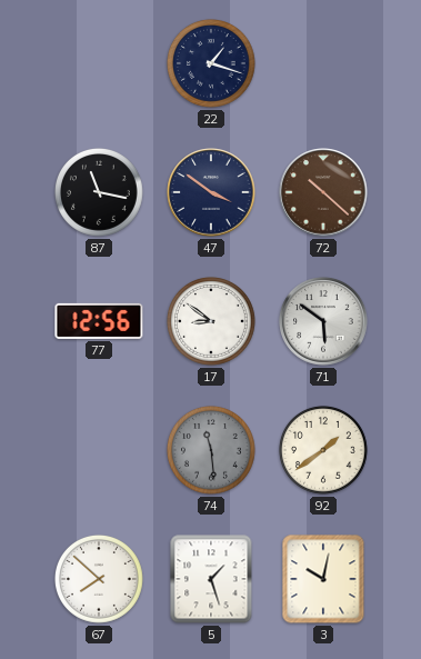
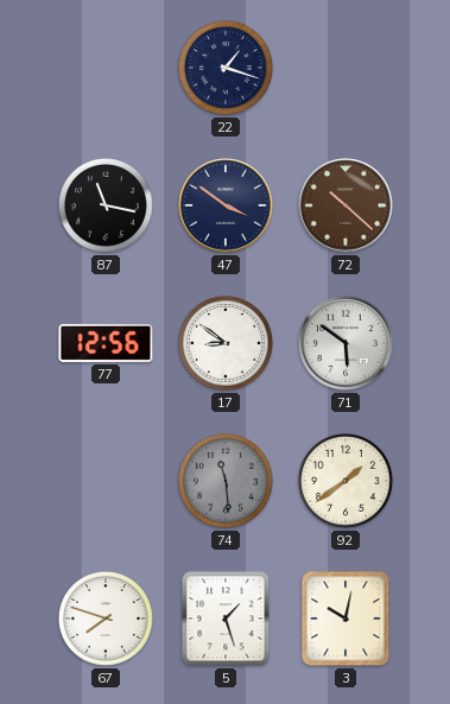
67: 7:52 -> 7:48 (106, 619)
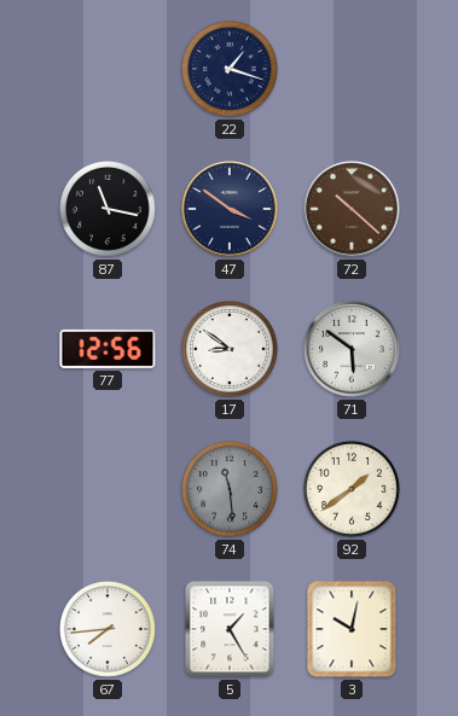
67: 7:48 -> 7:44 (108, 629)
5: 1:27 -> 1:25 (230, 629)
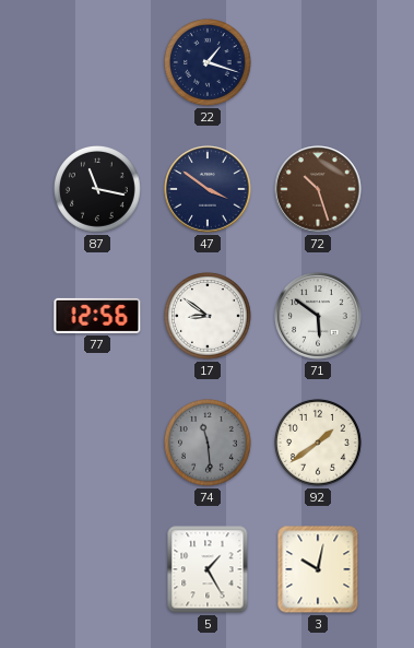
72: 10:22 -> 10:27 (318, 189)
67: 7:44 -> none (108, 629)
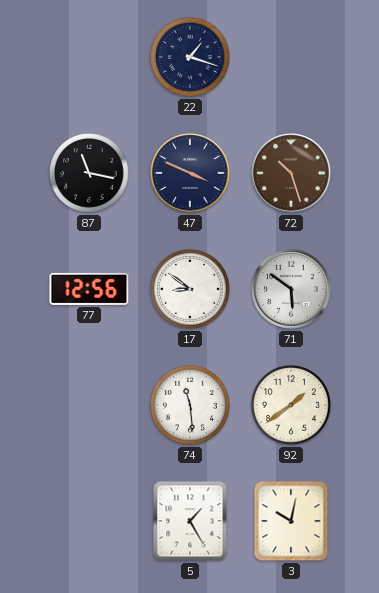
47: 3:51 -> 3:49 (190, 173)
74 dial: grey -> white (190, 405)
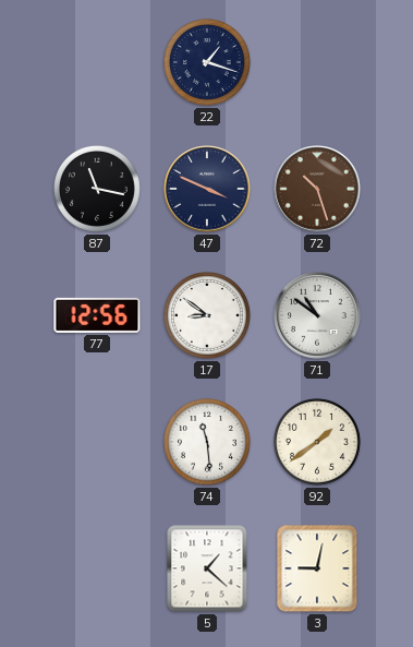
71: 5:51 -> 10:51 (317, 315)
5: 1:25 -> 1:22 (207, 568)
3: 10:02 -> 9:02 (317, 568)
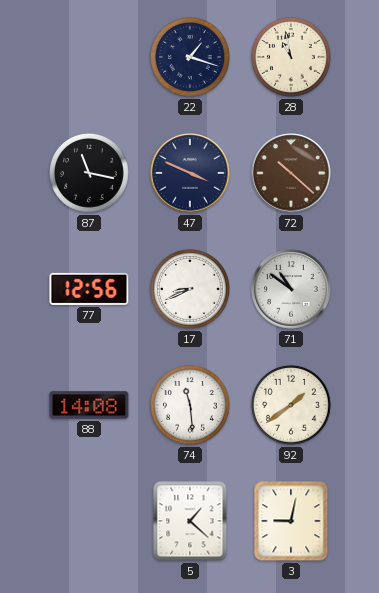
28: none -> 10:58 (291, 57)
72: 10:27 -> 10:22 (291, 173)
17: 8:51 -> 8:41 (190, 289)
88: none -> 14:08 (89, 405)
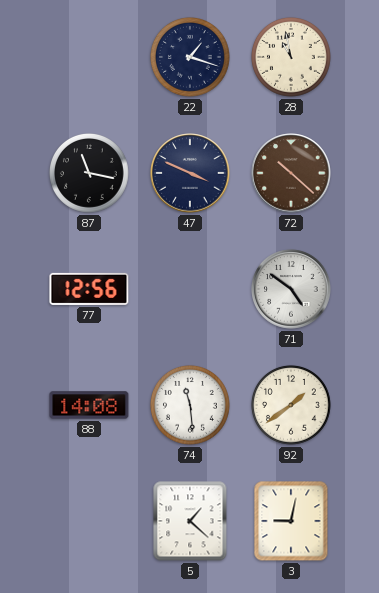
17: 8:41 -> none (190, 289)
71: 10:51 -> 4:51 (291, 289)
